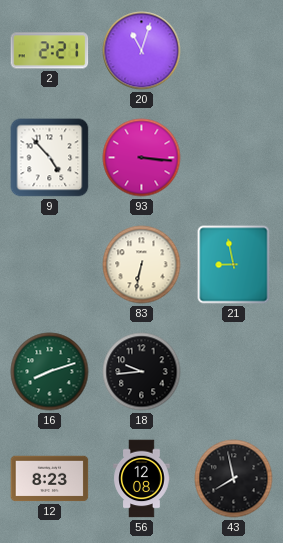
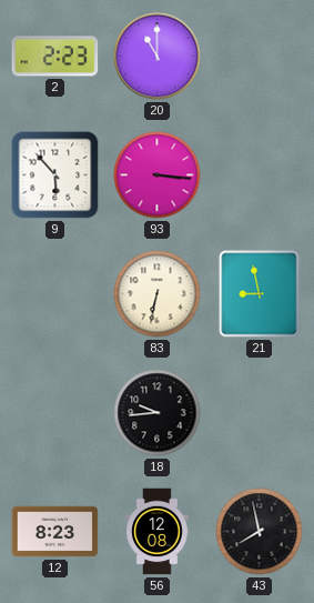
2: 2:21 -> 2:23 (55, 57)
20: 11:03 -> 11:00 (158, 57)
9: 4:53 -> 5:53 (55, 175)
16: 8:12 -> none (50, 372)
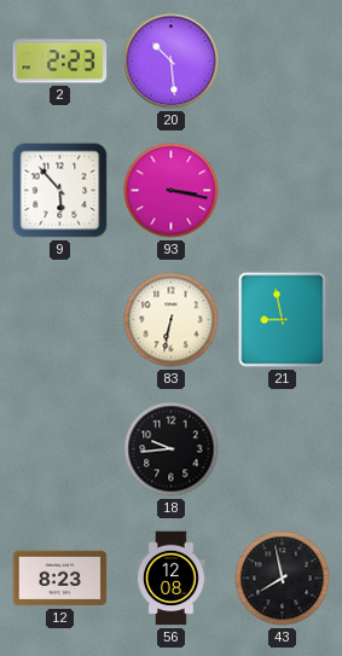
20: 11:00 -> 10:29 (172, 62)
93: 3:16 -> 3:17 (172, 191)
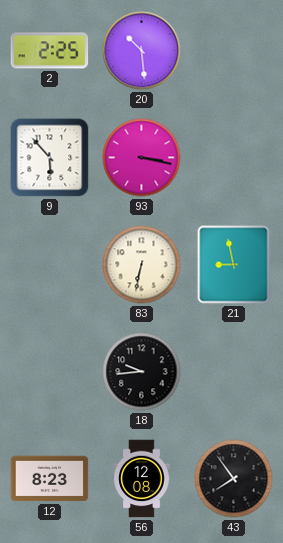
2: 2:23 -> 2:25 (50, 51)
43: 7:58 -> 7:54 (234, 479)
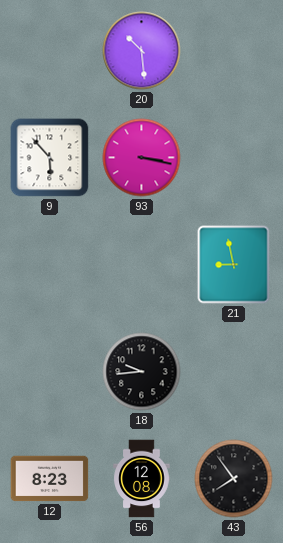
2: 2:25 -> none (50, 51)
83: 6:32 -> none (142, 265)
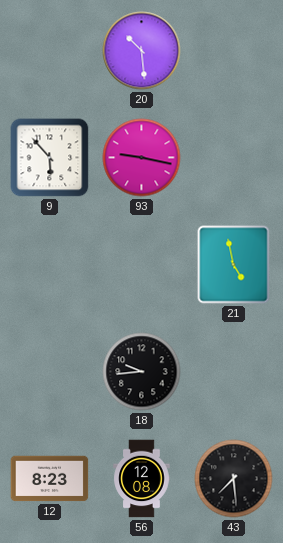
93: 3:17 -> 9:17 (142, 158)
21: 8:58 -> 4:58 (234, 265)
43: 7:54 -> 7:29 (234, 479)
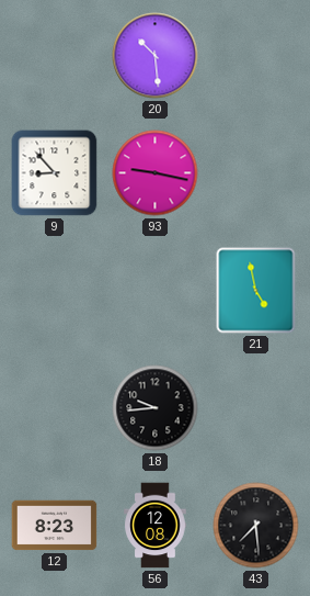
9: 5:53 -> 8:53 (55, 173)
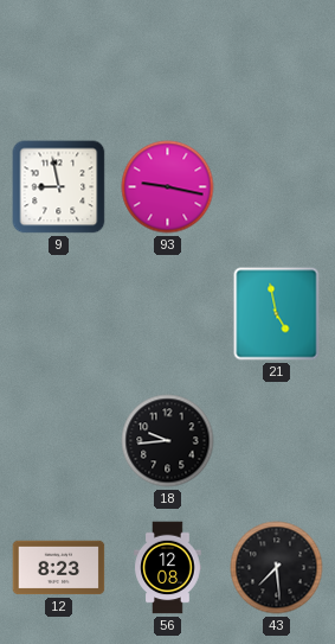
20: 10:29 -> none (156, 56)
9: 8:53 -> 8:58 (59, 187)
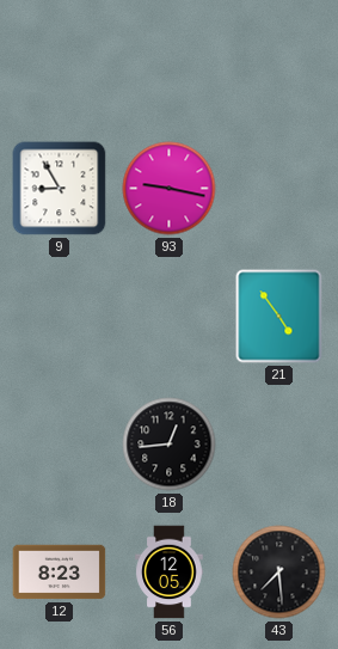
9: 8:58 -> 8:55 (60, 189)
21: 4:58 -> 4:54 (279, 317)
18: 9:44 -> 12:44 (170, 445)
56: 12:08 -> 12:05 (170, 573)
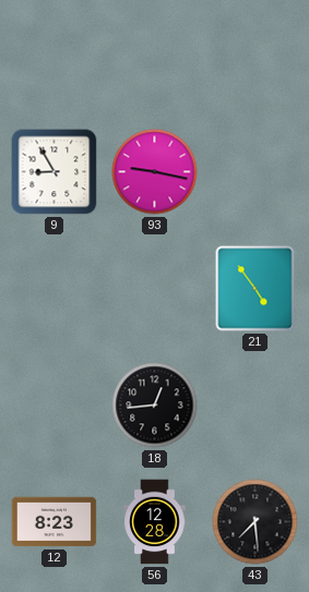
56: 12:05 -> 12:28 (155, 522)
